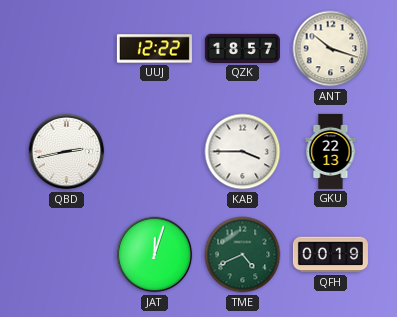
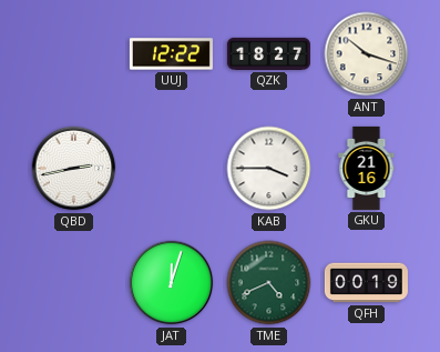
QZK: 18:57 -> 18:27 (268, 53)
GKU: 22:13 -> 21:16 (367, 168)
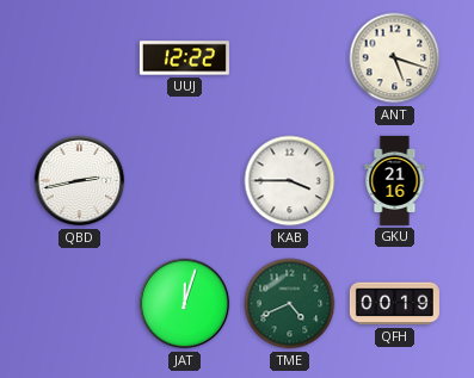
QZK: 18:27 -> none (268, 53)
ANT: 10:18 -> 5:18 (395, 58)
